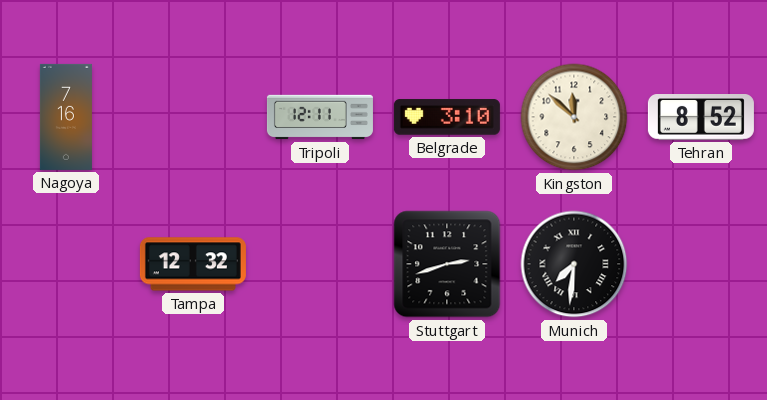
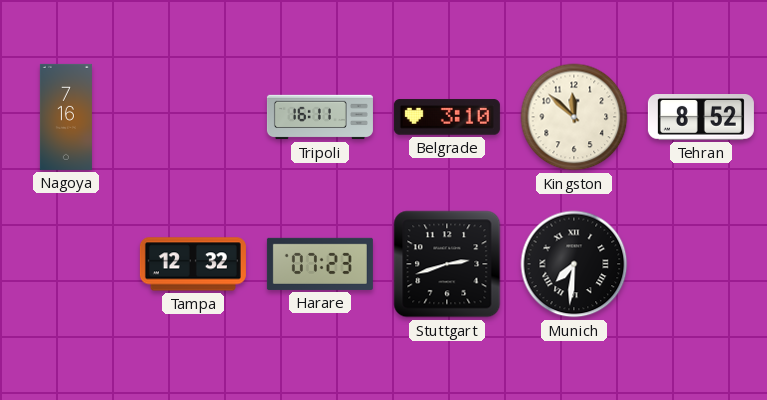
Tripoli: 12:11 -> 16:11 (320, 117)
Harare: none -> 07:23 (320, 264)
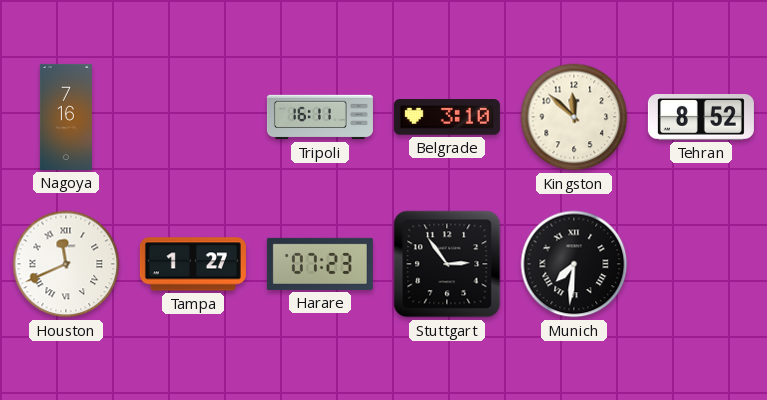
Houston: none -> 11:41 (66, 264)
Tampa: 12:32 -> 1:27 (193, 264)
Stuttgart: 2:42 -> 2:54 (447, 264)
